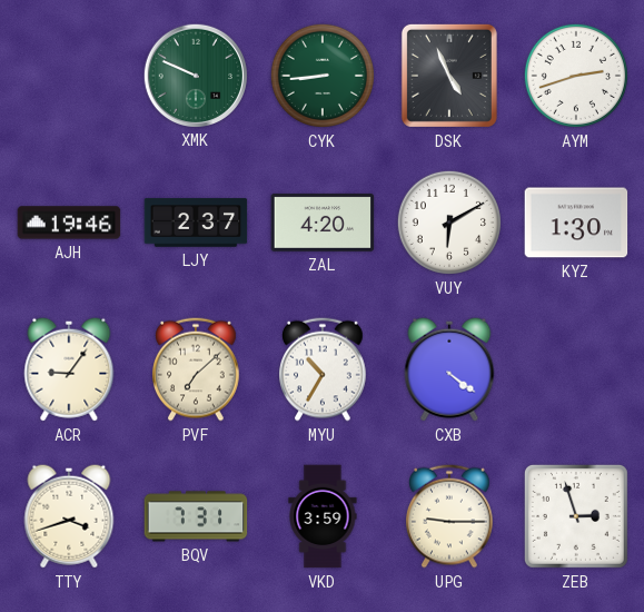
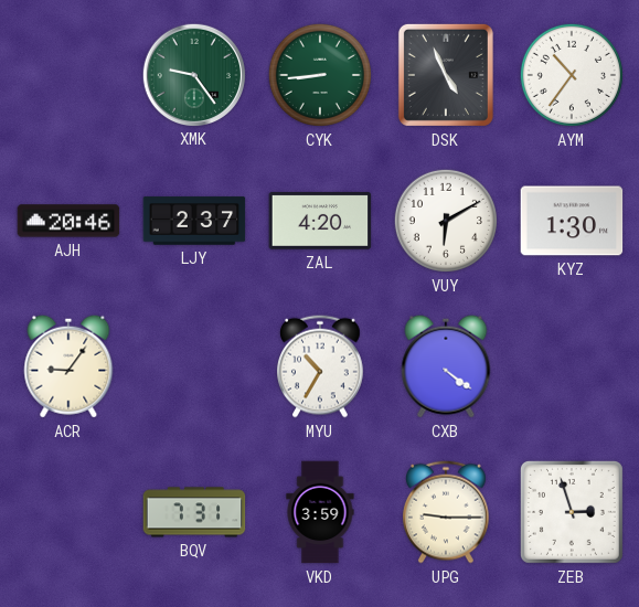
XMK: 9:49 -> 9:24 (193, 74)
AYM: 2:42 -> 10:36 (572, 75)
AJH: 19:46 -> 20:46 (68, 221)
PVF: 7:08 -> none (197, 369)
TTY: 3:42 -> none (69, 516)
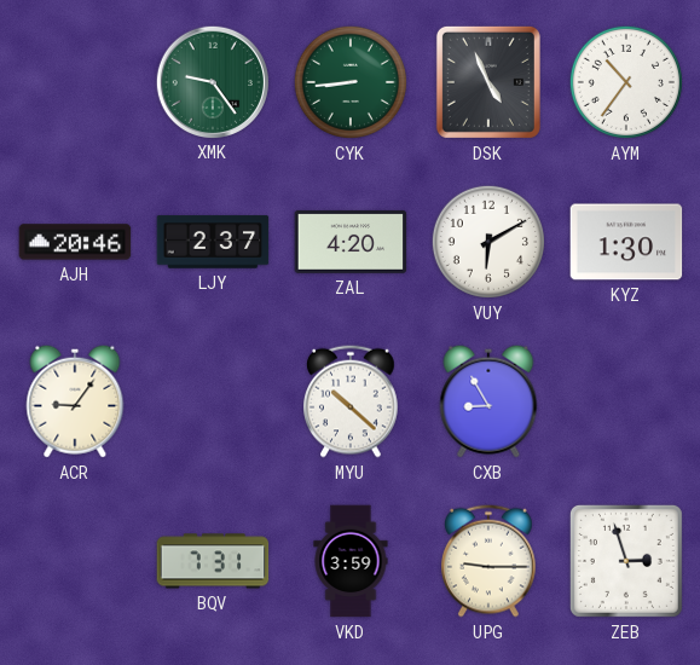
MYU: 10:35 -> 10:22 (352, 401)
CXB: 4:21 -> 8:55 (488, 401)
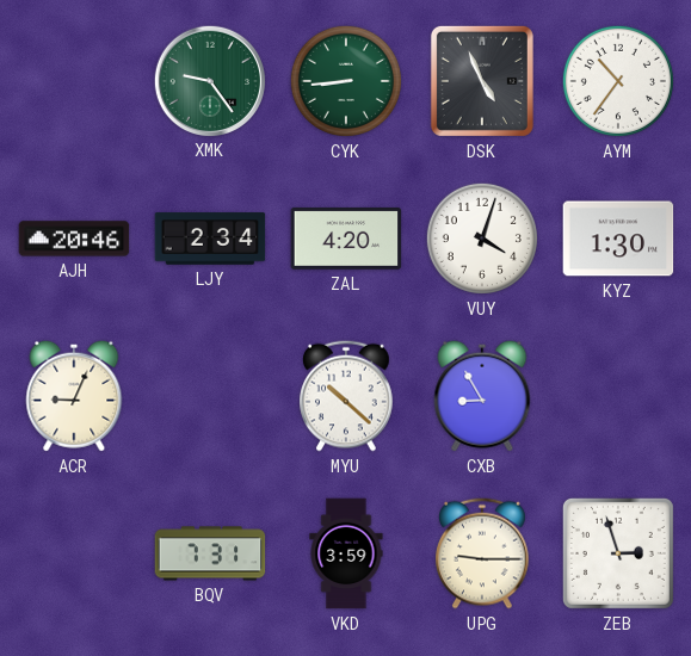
LJY: 2:37 -> 2:34 (210, 239)
VUY: 6:10 -> 4:03 (482, 239)
ACR: 9:06 -> 9:04 (74, 396)
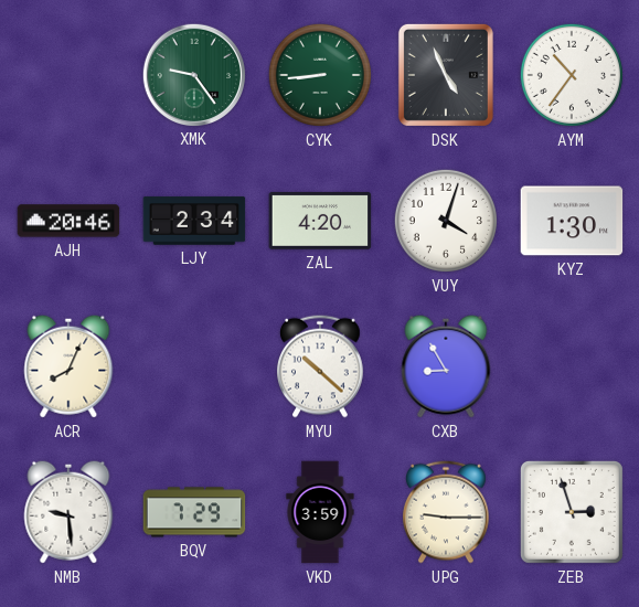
ACR: 9:04 -> 8:04 (68, 366)
NMB: none -> 9:29 (68, 512)
BQV: 7:31 -> 7:29 (194, 512)
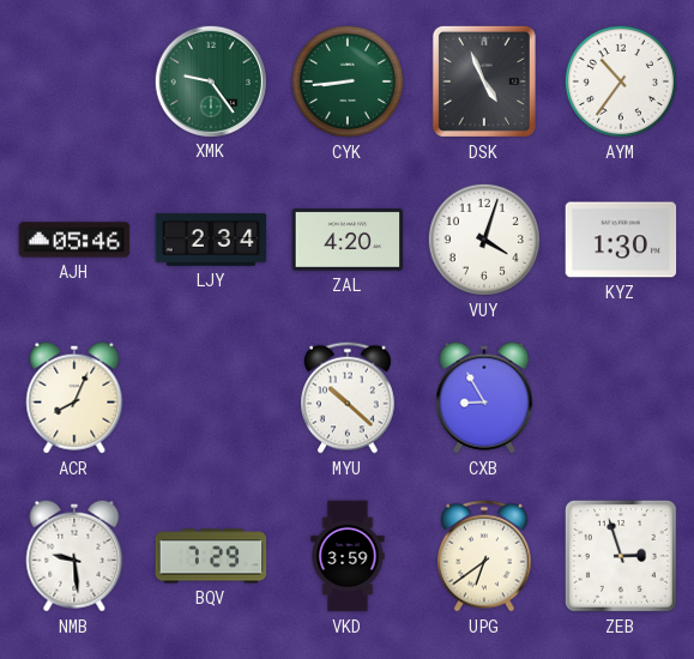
AJH: 20:46 -> 05:46 (74, 240)
UPG: 9:15 -> 6:39 (485, 556)
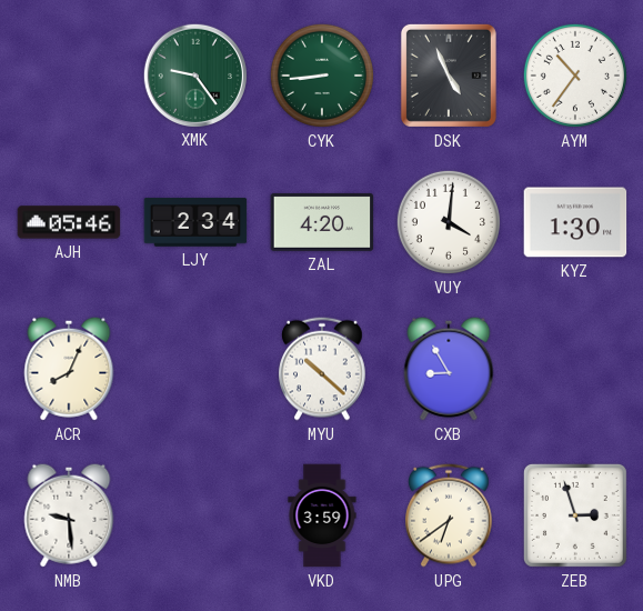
VUY: 4:03 -> 4:01 (449, 222)
BQV: 7:29 -> none (211, 556)
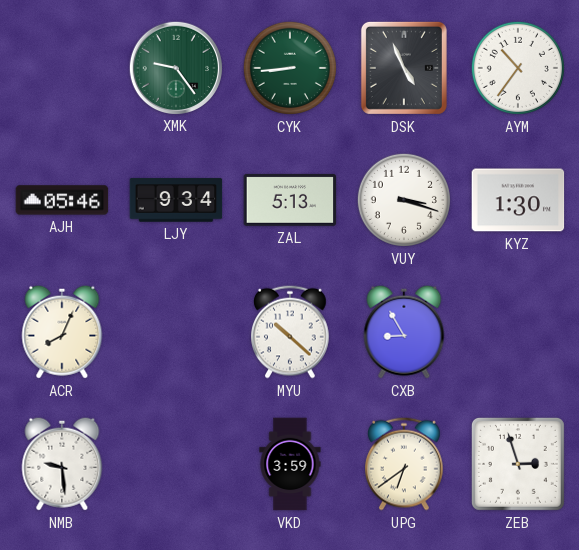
LJY: 2:34 -> 9:34 (176, 200)
ZAL: 4:20 -> 5:13 (290, 200)
VUY: 4:01 -> 3:18 (404, 200)
